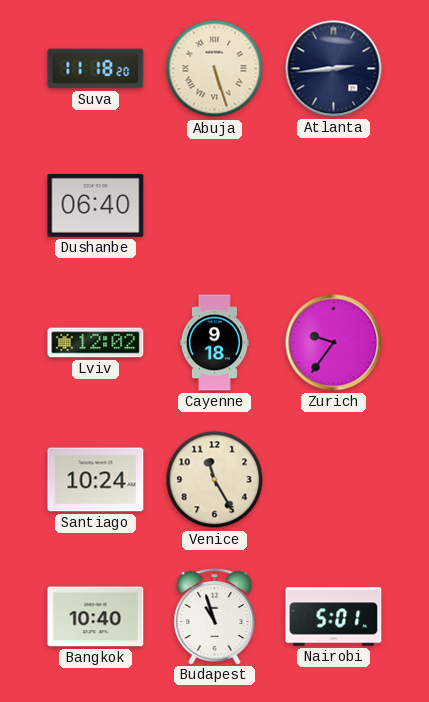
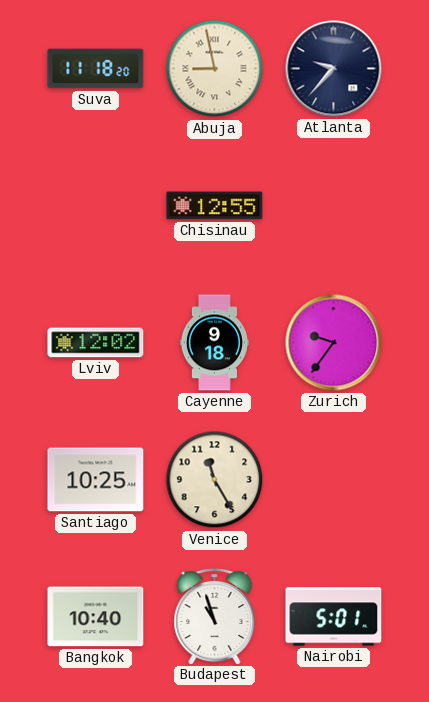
Abuja: 5:27 -> 8:58 (215, 69)
Atlanta: 2:44 -> 9:37 (334, 69)
Dushanbe: 06:40 -> none (96, 205)
Chisinau: none -> 12:55 (215, 206)
Santiago: 10:24 -> 10:25 (96, 480)
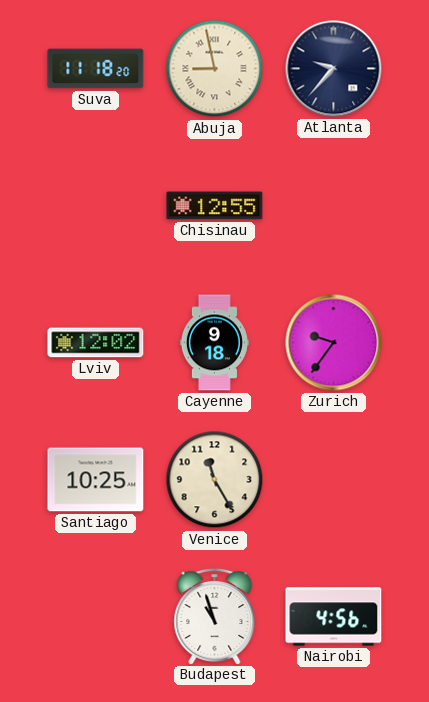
Bangkok: 10:40 -> none (96, 617)
Nairobi: 5:01 -> 4:56 (334, 617)
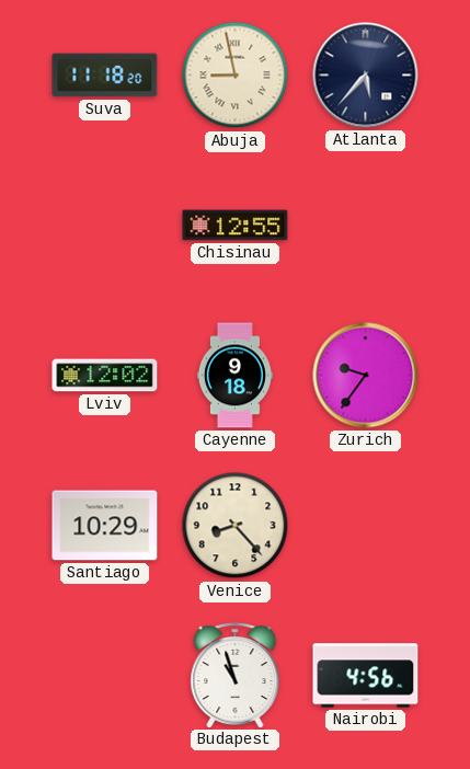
Atlanta: 9:37 -> 5:37 (366, 76)
Santiago: 10:25 -> 10:29 (105, 526)
Venice: 11:25 -> 8:23 (236, 526)
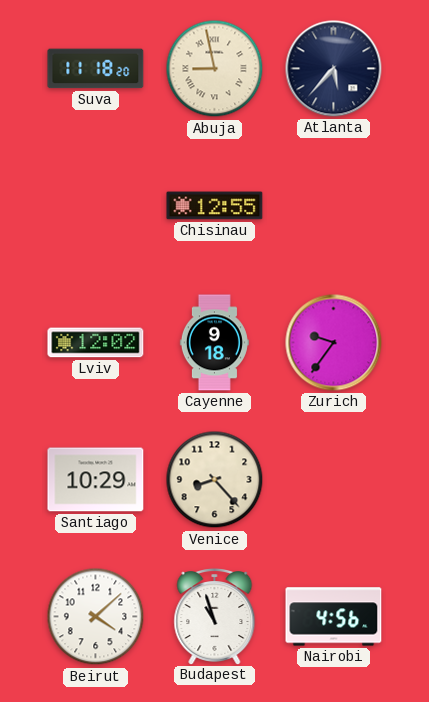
Beirut: none -> 4:08 (96, 617)
